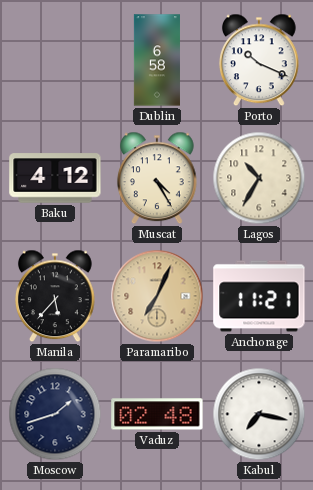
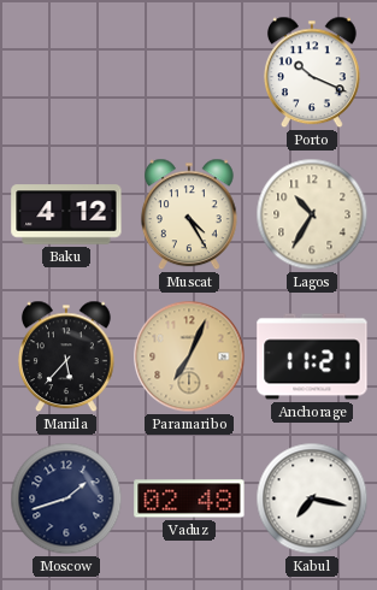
Dublin: 6:58 -> none (157, 60)
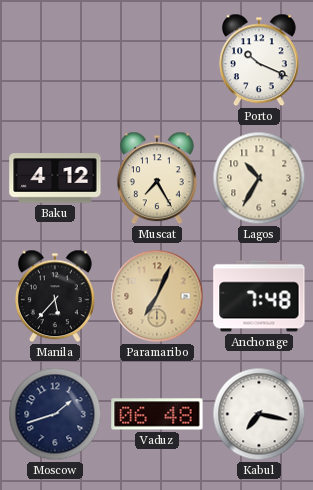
Muscat: 4:25 -> 7:25 (157, 178)
Anchorage: 11:21 -> 7:48 (259, 296)
Vaduz: 02:48 -> 06:48 (157, 414)
